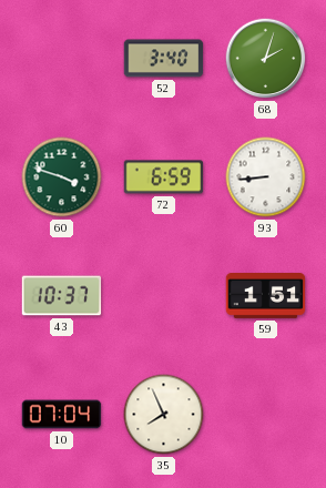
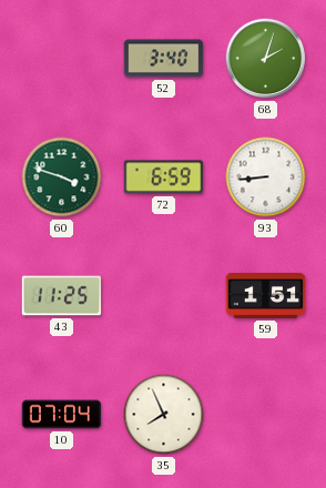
43: 10:37 -> 11:25 (62, 296)
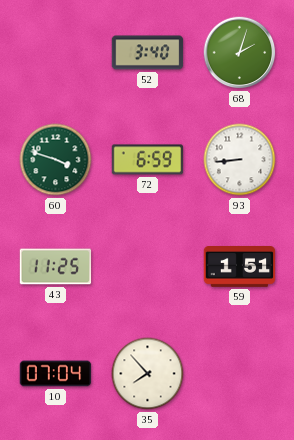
35: 7:56 -> 7:53 (148, 374)
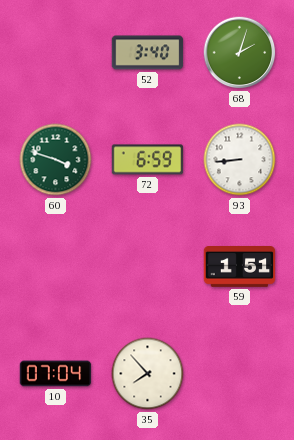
43: 11:25 -> none (56, 267)
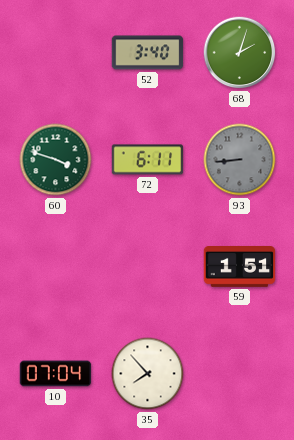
72: 6:59 -> 6:11 (148, 160)
93 dial: white -> grey (240, 160)
